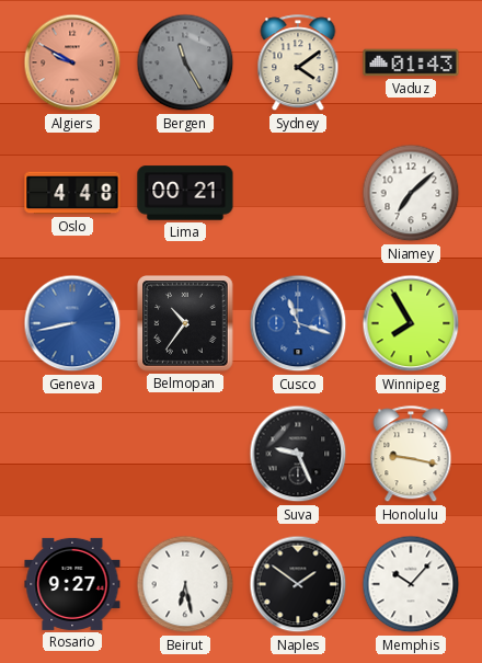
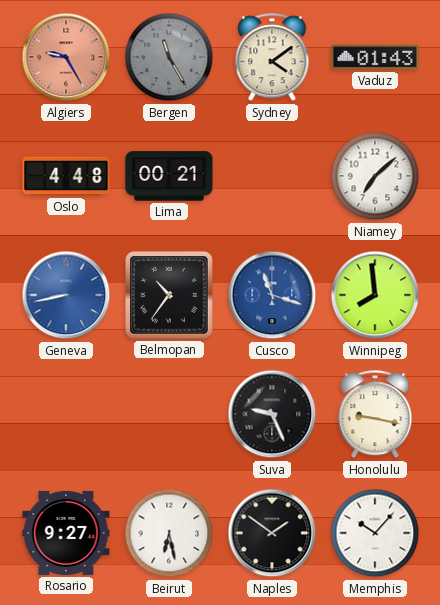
Algiers: 9:50 -> 9:25 (66, 57)
Winnipeg: 7:55 -> 7:59 (375, 295)
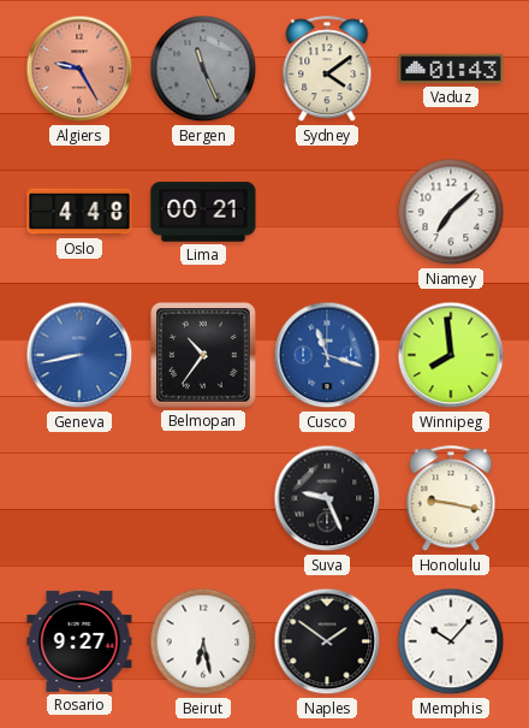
Bergen: 11:25 -> 11:26 (203, 69)
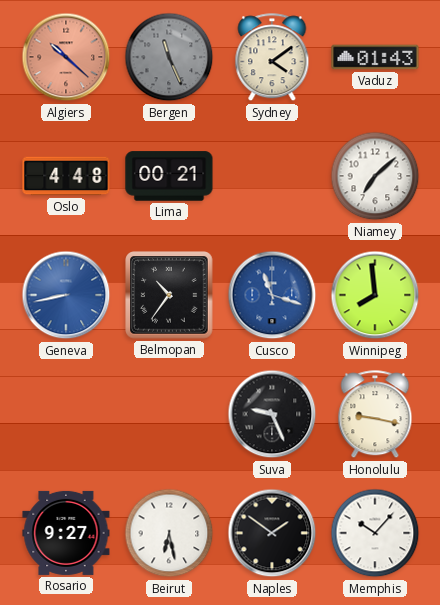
Algiers: 9:25 -> 10:22 (66, 57)
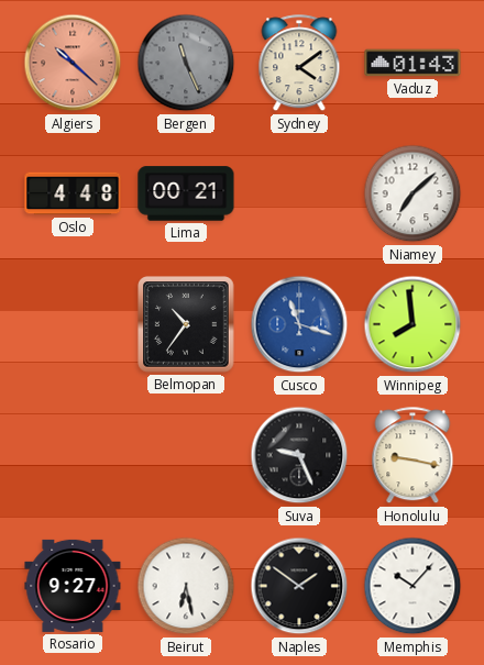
Geneva: 8:43 -> none (66, 295)
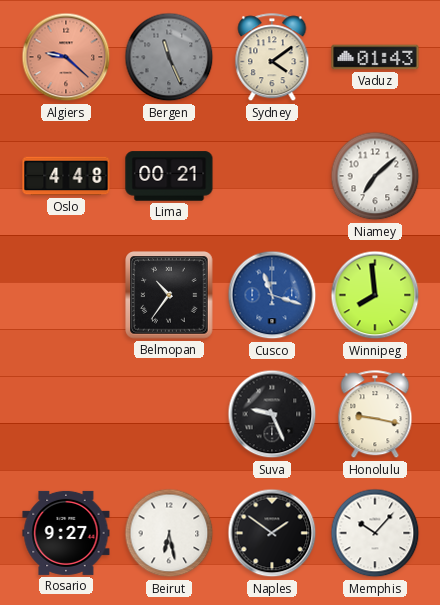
Algiers: 10:22 -> 9:22 (66, 57)
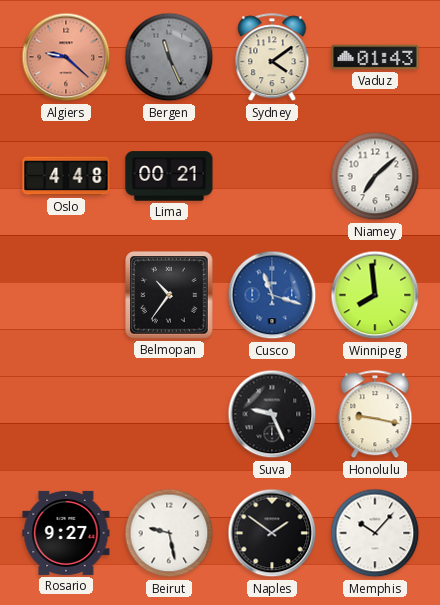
Beirut: 6:28 -> 9:28 (169, 533)
